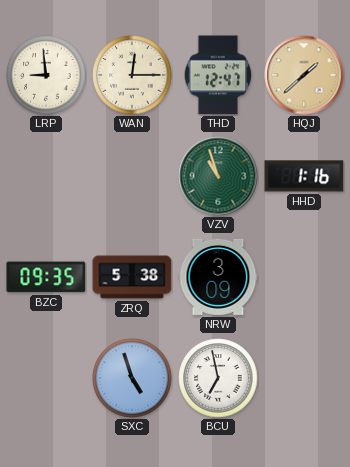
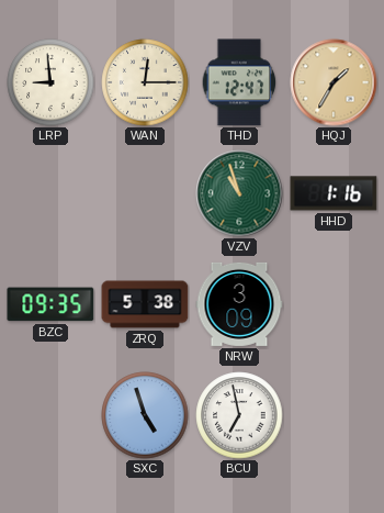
HQJ: 1:38 -> 1:35 (334, 82)
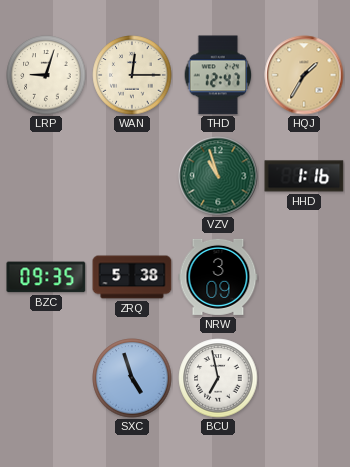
LRP: 8:59 -> 9:03 (46, 75)
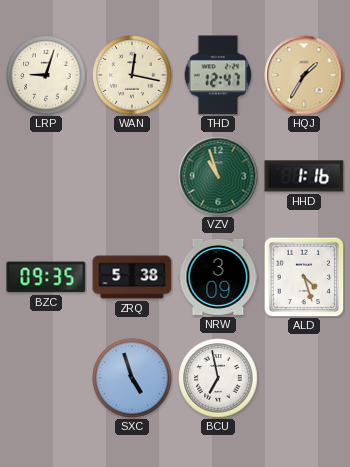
WAN: 12:15 -> 12:17 (132, 75)
ALD: none -> 4:27 (304, 277)
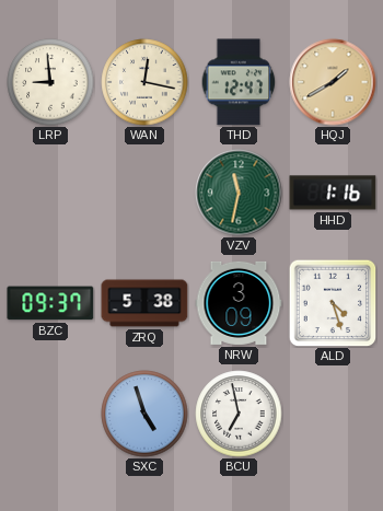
LRP: 9:03 -> 8:59 (50, 82)
HQJ: 1:35 -> 1:40 (333, 82)
VZV: 10:57 -> 11:32 (239, 193)
BZC: 09:35 -> 09:37 (50, 303)
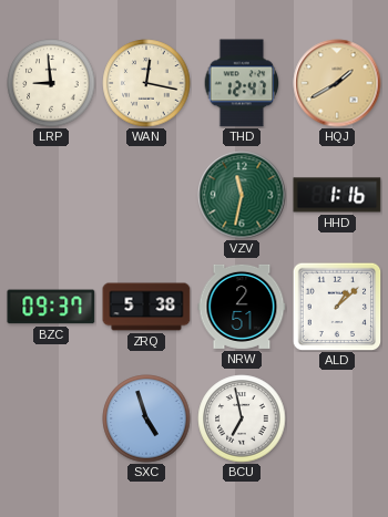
NRW: 3:09 -> 2:51 (242, 307)
ALD: 4:27 -> 1:08 (337, 307)
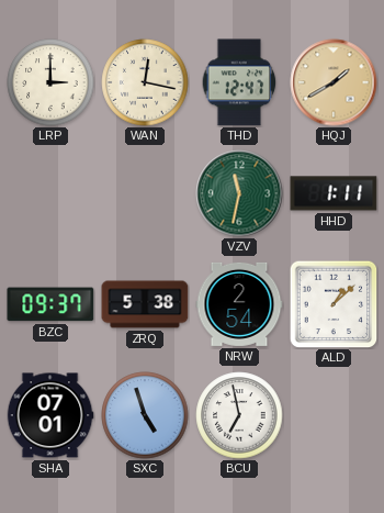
LRP: 8:59 -> 3:00 (50, 82)
HHD: 1:16 -> 1:11 (334, 193)
NRW: 2:51 -> 2:54 (239, 304)
SHA: none -> 07:01 (50, 415)
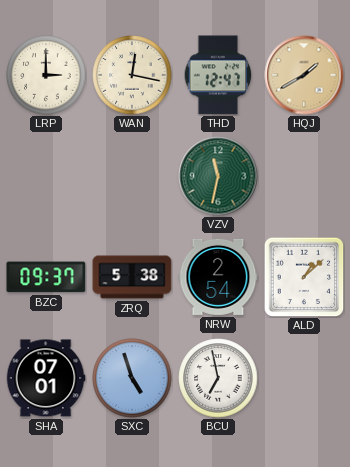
HHD: 1:11 -> none (334, 193)
